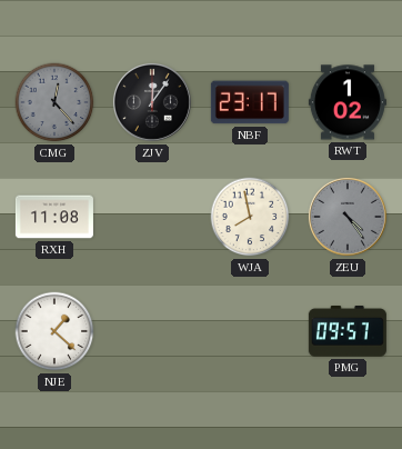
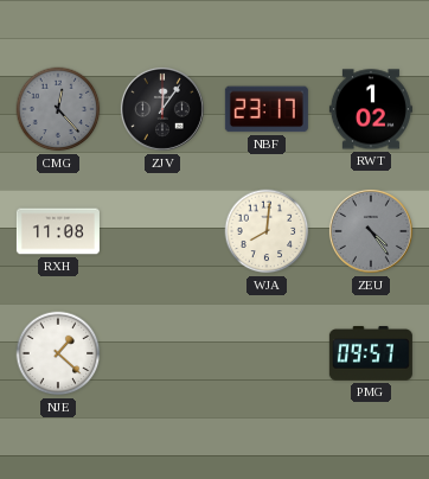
WJA: 7:58 -> 8:01 (267, 231)
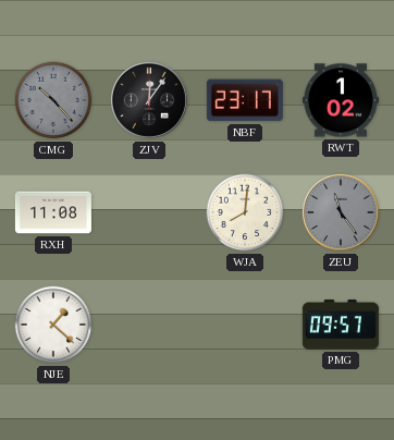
CMG: 12:23 -> 10:23 (53, 100)
ZEU: 4:24 -> 11:24 (341, 212)
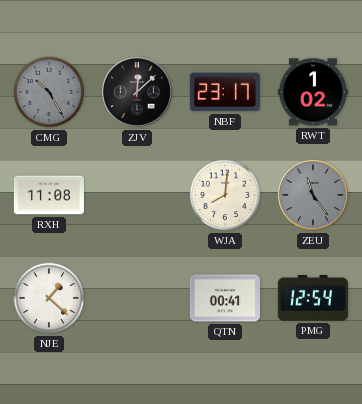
CMG: 10:23 -> 10:25 (49, 92)
ZJV: 12:06 -> 12:08 (137, 92)
QTN: none -> 00:41 (225, 298)
PMG: 09:57 -> 12:54 (313, 299)
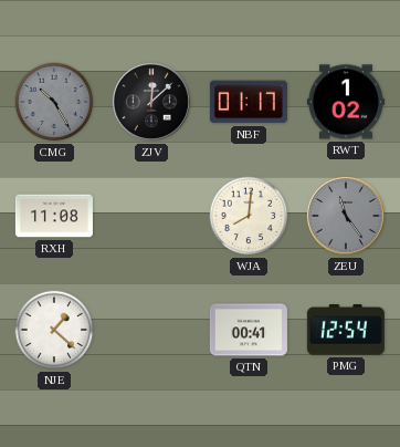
NBF: 23:17 -> 01:17 (249, 102)
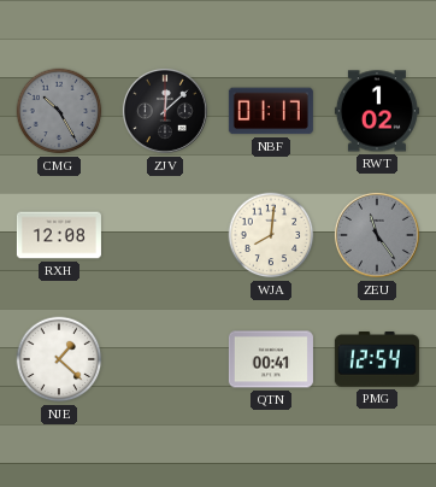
RXH: 11:08 -> 12:08 (59, 235)
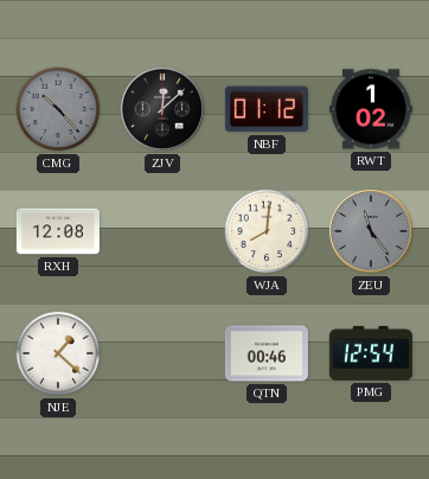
CMG: 10:25 -> 10:23 (58, 109)
NBF: 01:17 -> 01:12 (267, 109)
QTN: 00:41 -> 00:46 (267, 353)
